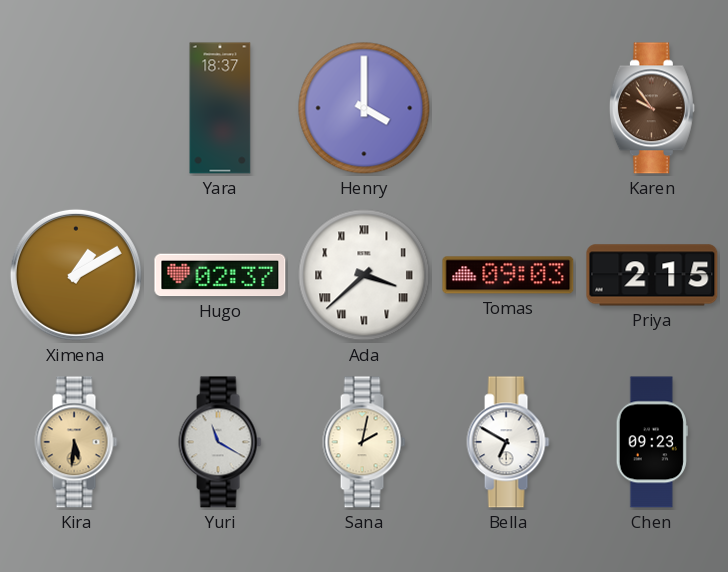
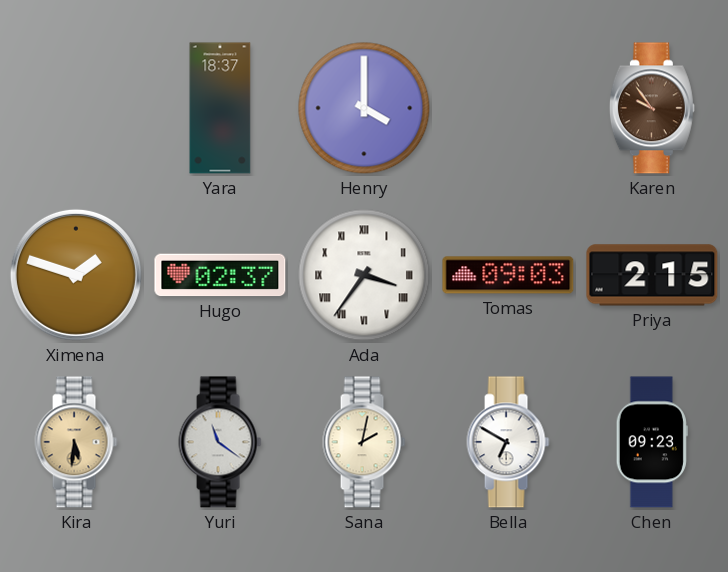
Ximena: 1:10 -> 1:48 (76, 275)
Ada: 3:38 -> 3:36 (364, 275)
Yuri: 11:20 -> 11:21 (220, 442)
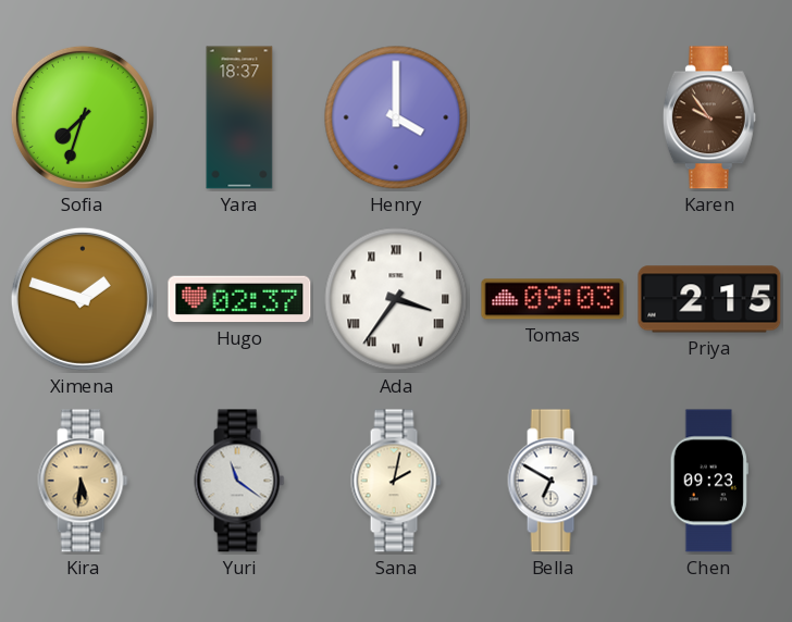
Sofia: none -> 7:33 (83, 117)
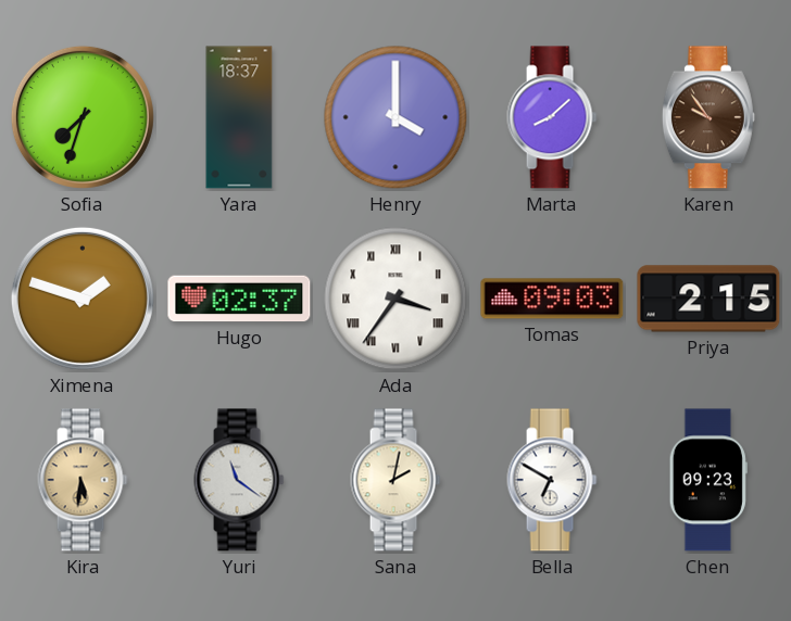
Marta: none -> 8:08 (552, 117)
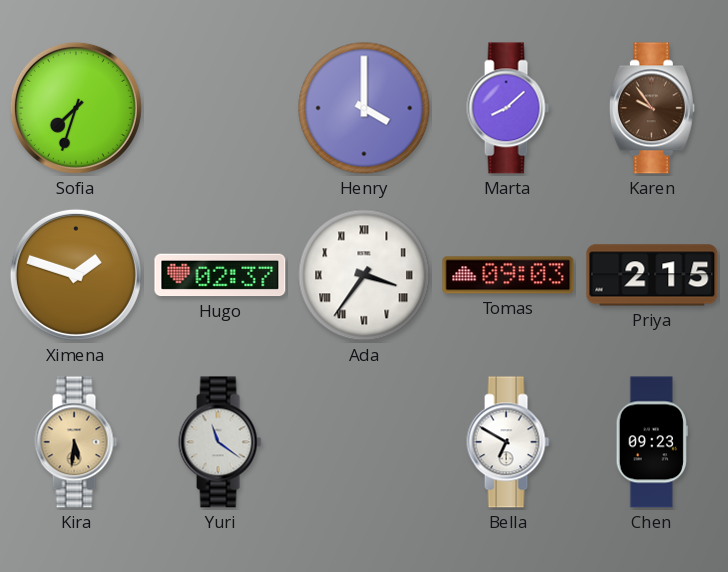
Yara: 18:37 -> none (239, 117)
Sana: 2:02 -> none (395, 480)
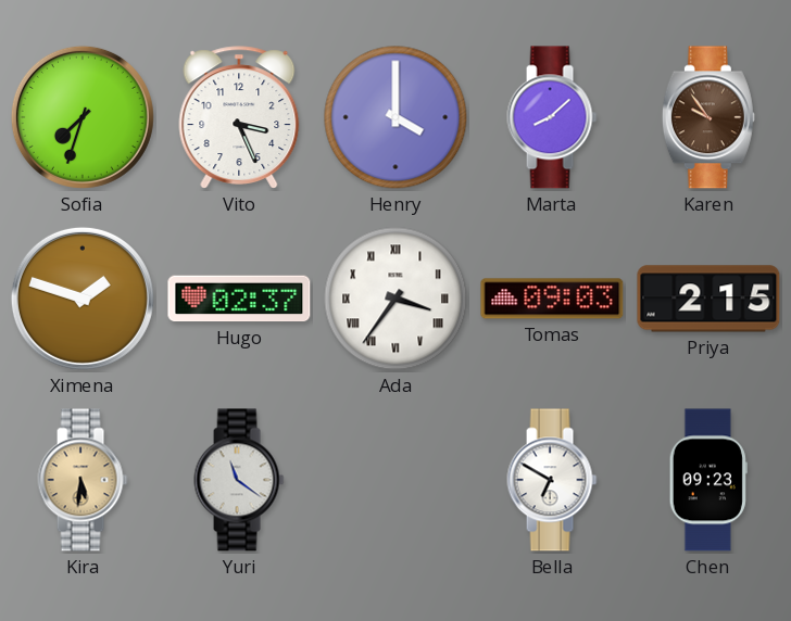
Vito: none -> 3:26 (239, 117)
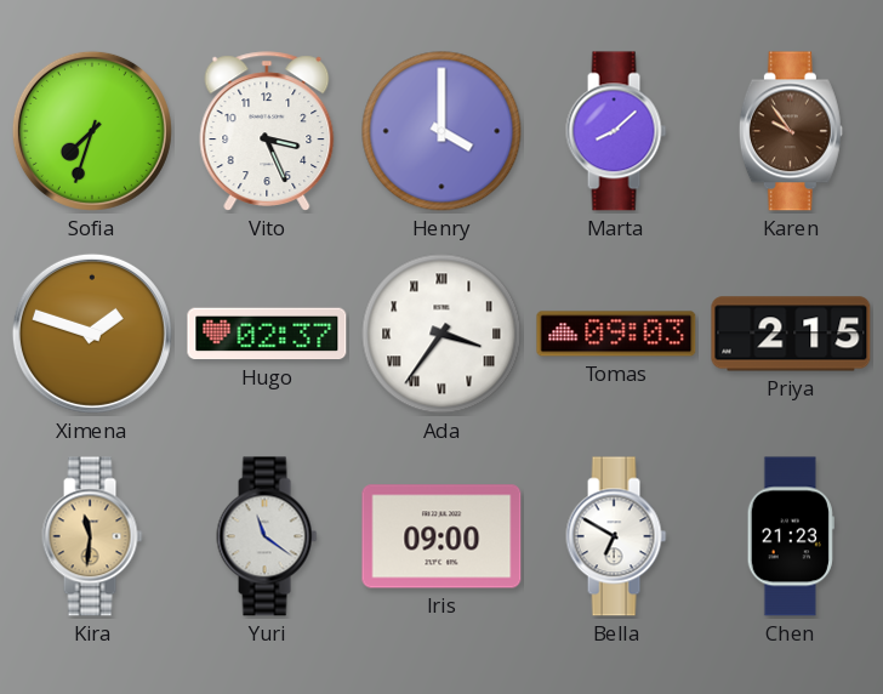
Kira: 5:31 -> 11:31 (92, 536)
Iris: none -> 09:00 (441, 536)
Chen: 09:23 -> 21:23 (791, 536)
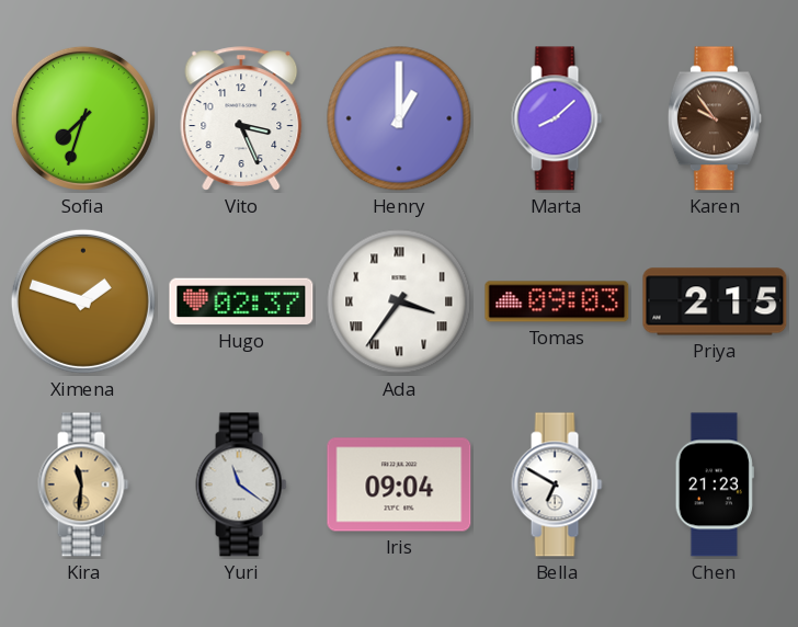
Henry: 4:00 -> 1:00 (399, 118)
Iris: 09:00 -> 09:04 (399, 485)
